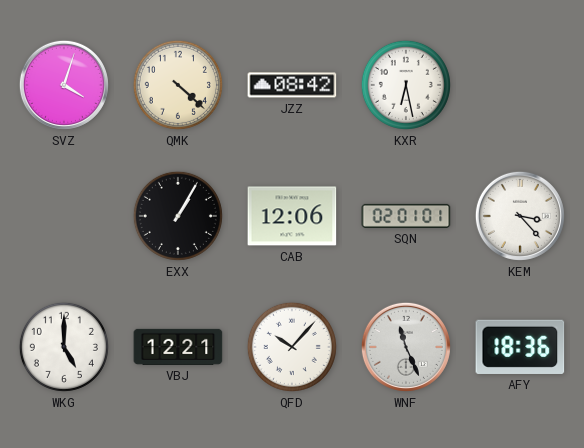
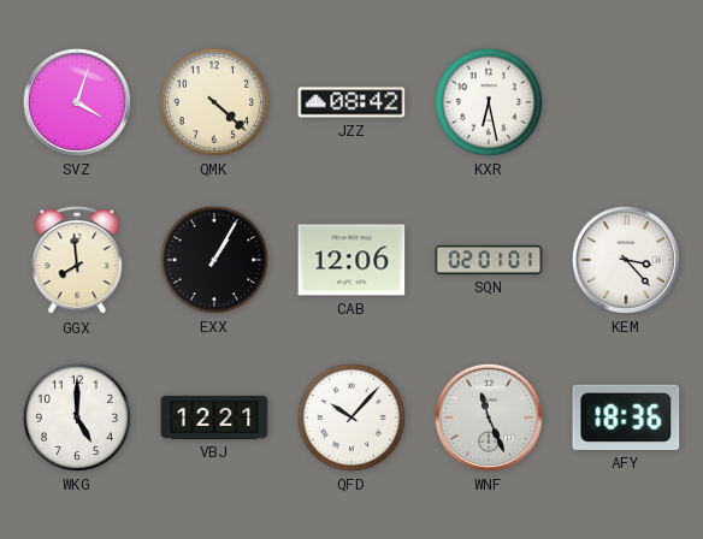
GGX: none -> 7:59 (77, 261)
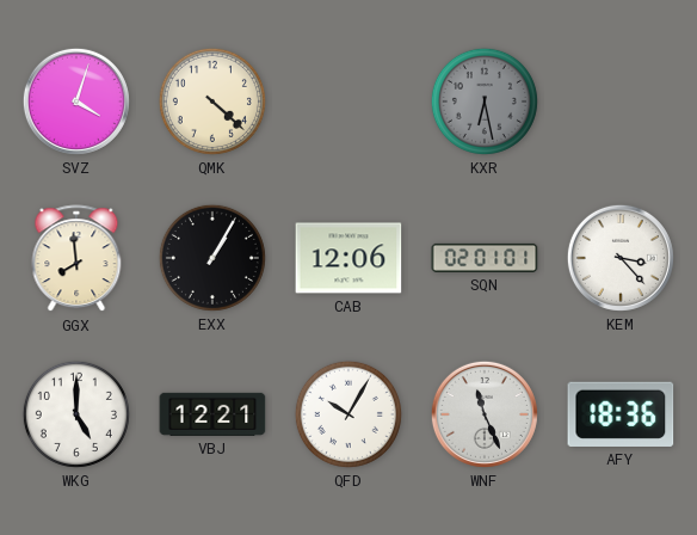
JZZ: 08:42 -> none (351, 102)
KXR dial: white -> grey (485, 102)
QFD: 10:07 -> 10:05 (348, 414)
